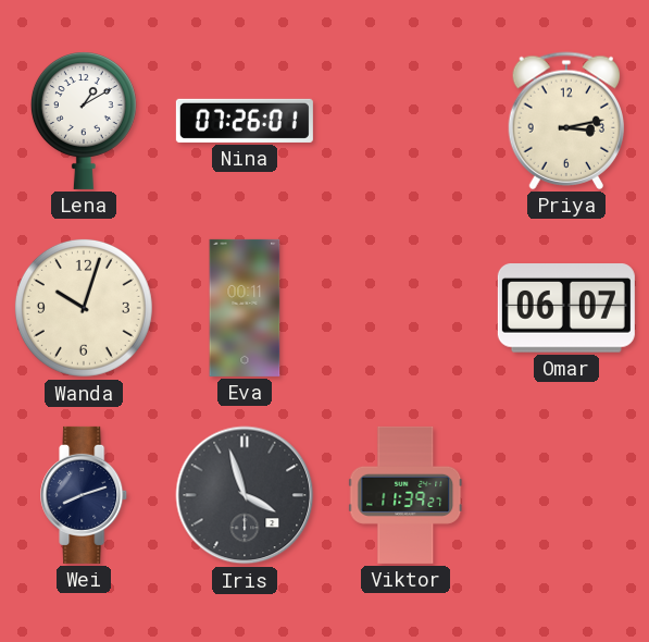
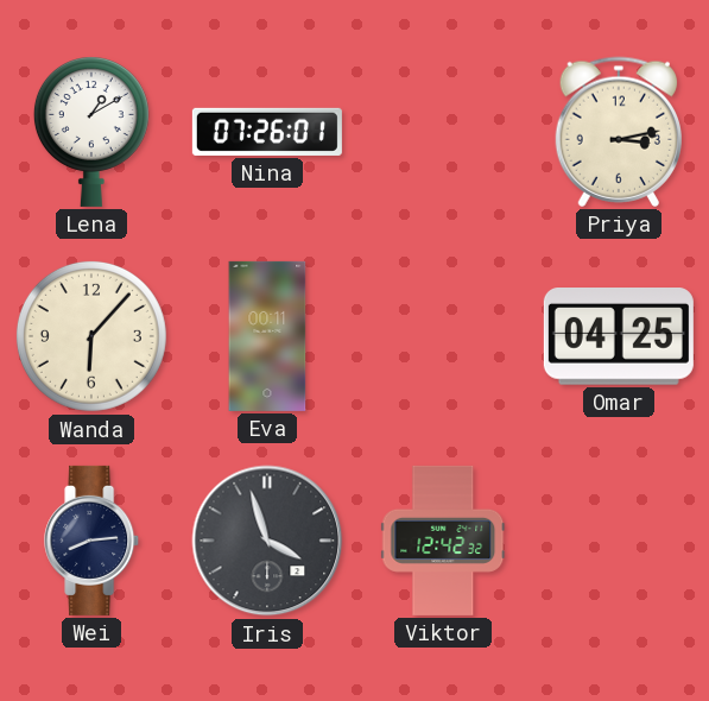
Wanda: 10:03 -> 6:07 (91, 336)
Omar: 06:07 -> 04:25 (619, 337)
Wei: 8:12 -> 8:14 (93, 541)
Viktor: 11:39 -> 12:42 (443, 541)
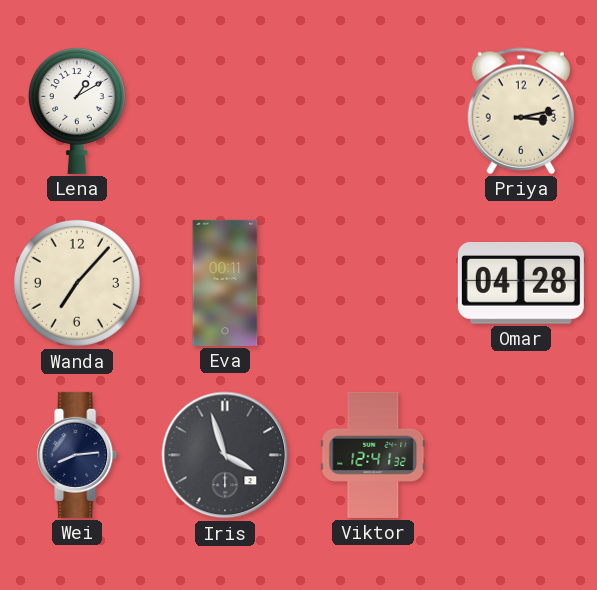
Nina: 07:26 -> none (267, 132)
Wanda: 6:07 -> 7:07 (77, 283)
Omar: 04:25 -> 04:28 (521, 284)
Viktor: 12:42 -> 12:41 (373, 455)
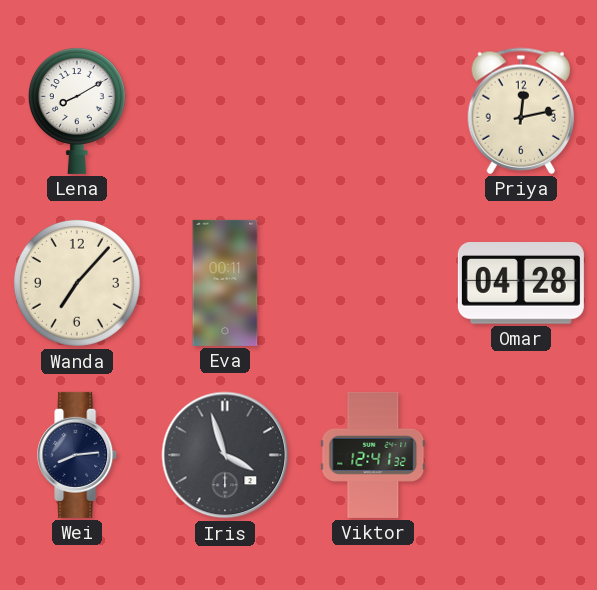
Lena: 1:10 -> 8:10 (77, 111)
Priya: 3:13 -> 12:13 (520, 111)
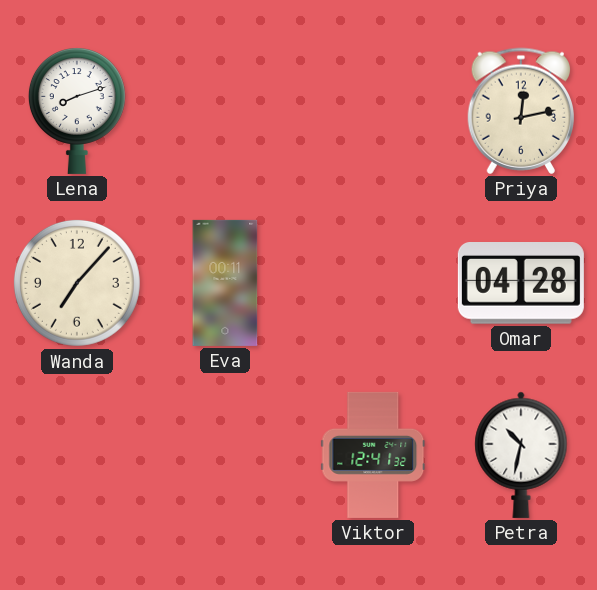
Lena: 8:10 -> 8:12 (77, 111)
Wei: 8:14 -> none (78, 455)
Iris: 3:57 -> none (225, 455)
Petra: none -> 10:32 (521, 455)
